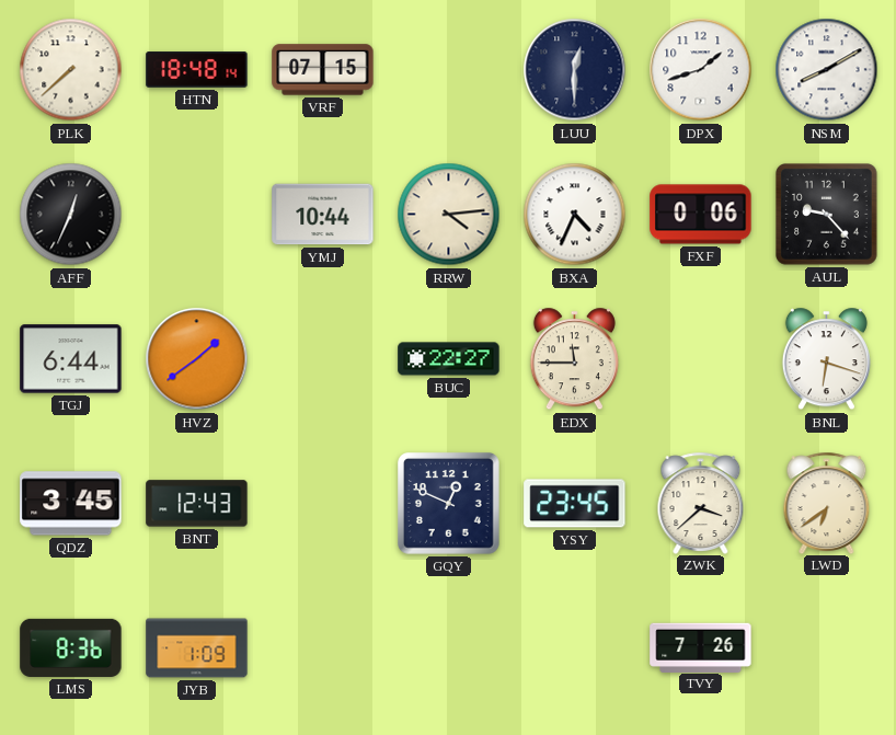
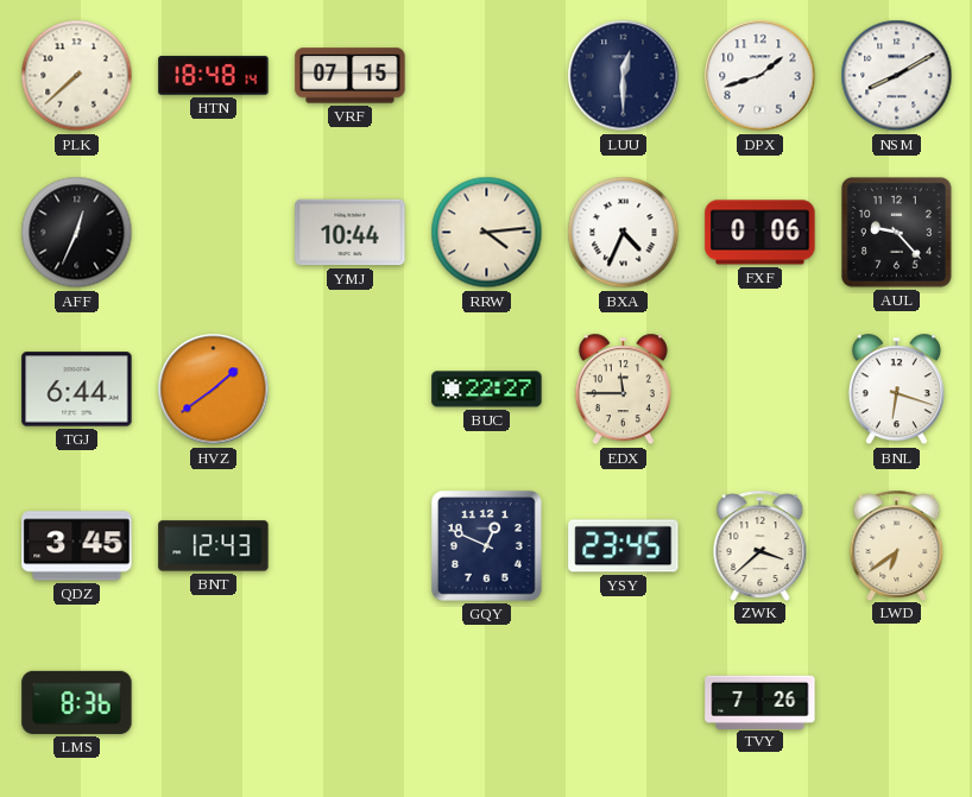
JYB: 1:09 -> none (197, 648)
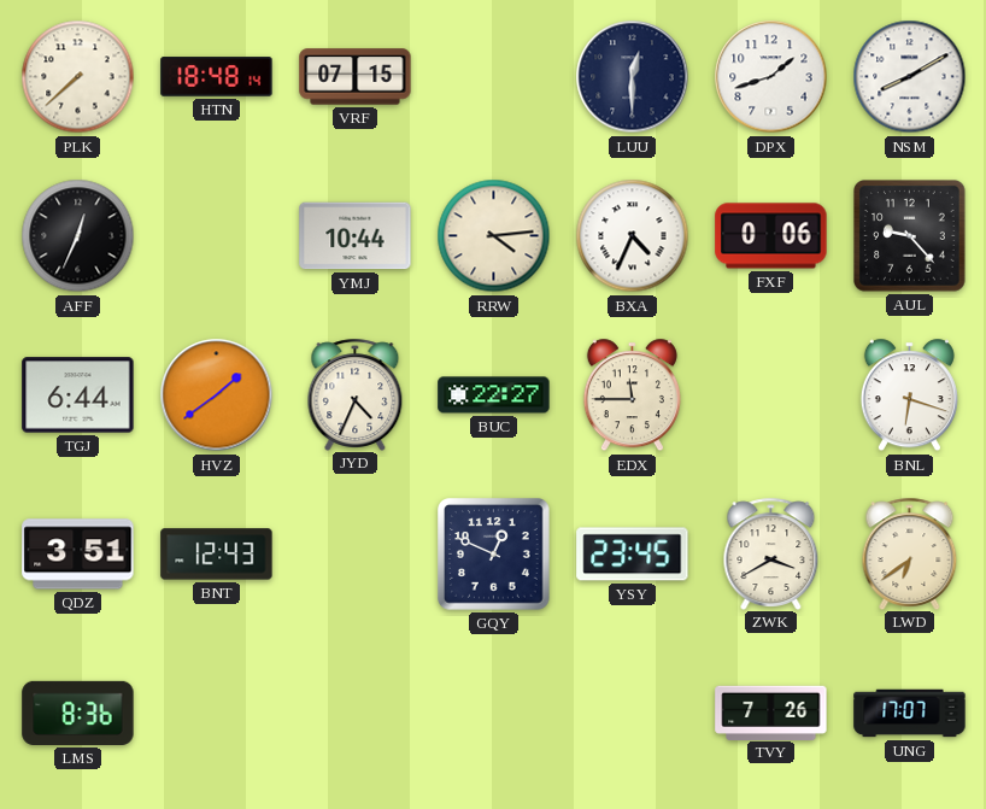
JYD: none -> 4:34 (356, 394)
QDZ: 3:45 -> 3:51 (78, 555)
ZWK: 3:38 -> 3:40 (771, 553)
UNG: none -> 17:07 (910, 714)
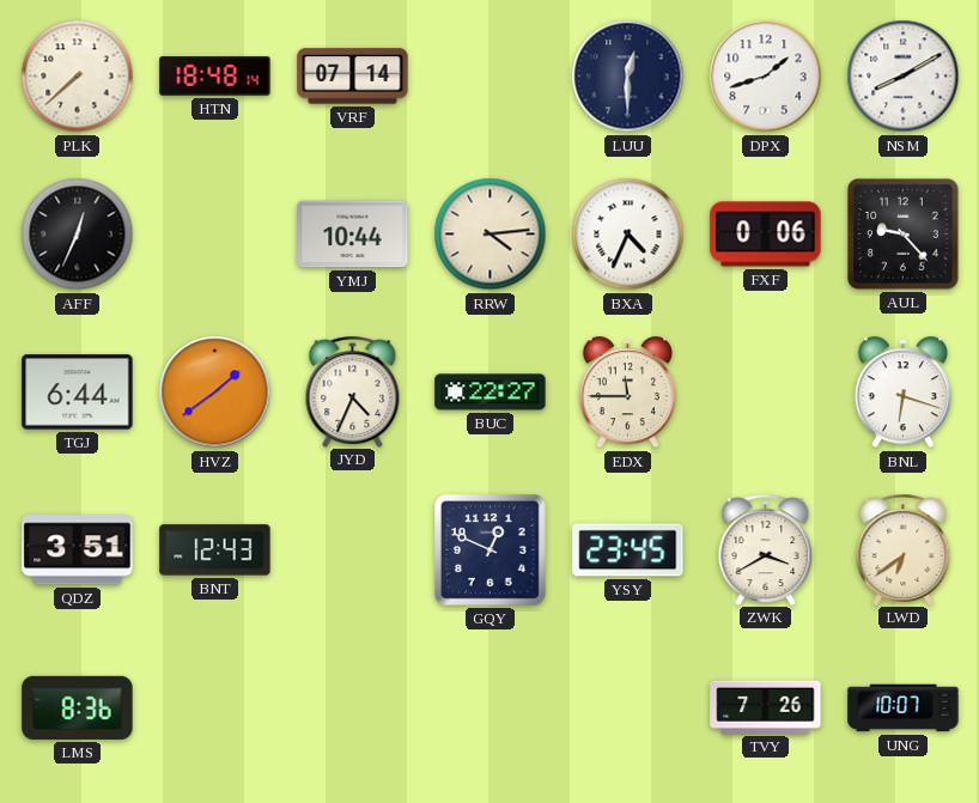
VRF: 07:15 -> 07:14 (353, 77)
UNG: 17:07 -> 10:07 (904, 708)
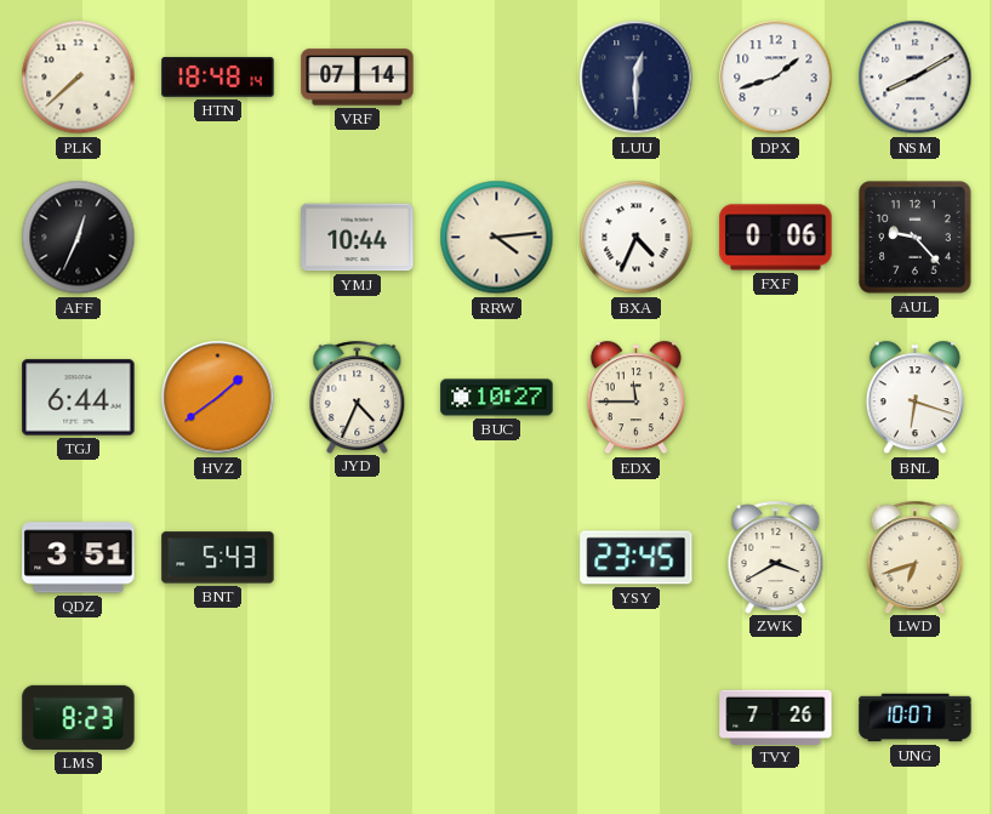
BUC: 22:27 -> 10:27 (497, 398)
BNT: 12:43 -> 5:43 (218, 558)
GQY: 12:49 -> none (491, 550)
LWD: 6:39 -> 6:42 (916, 557)
LMS: 8:36 -> 8:23 (79, 717)
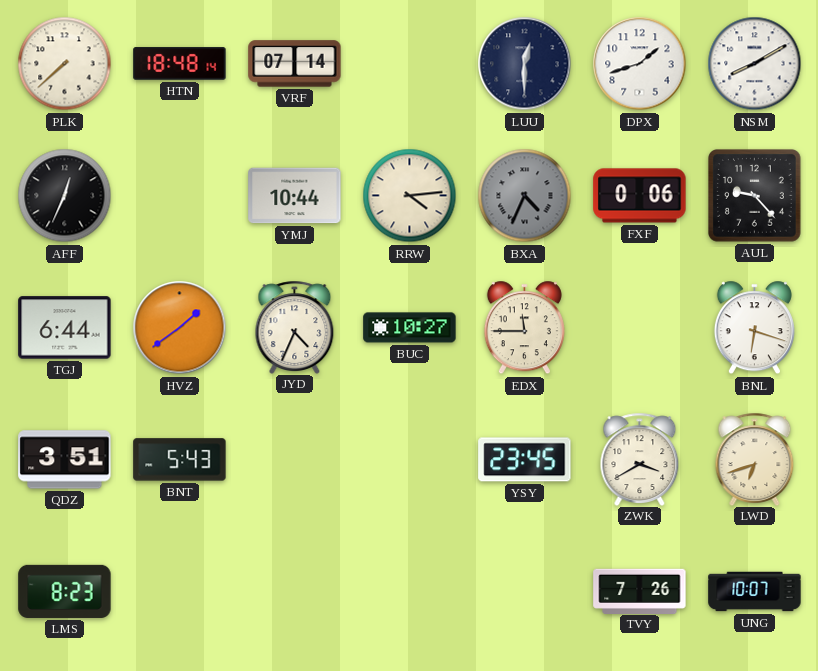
BXA dial: white -> grey (525, 196)
